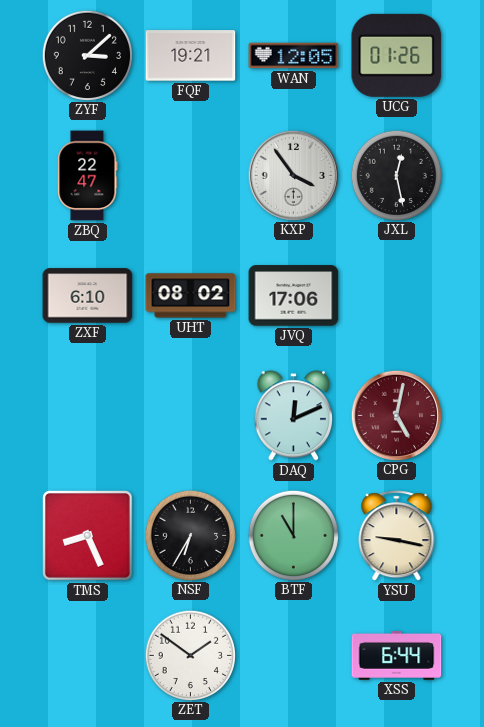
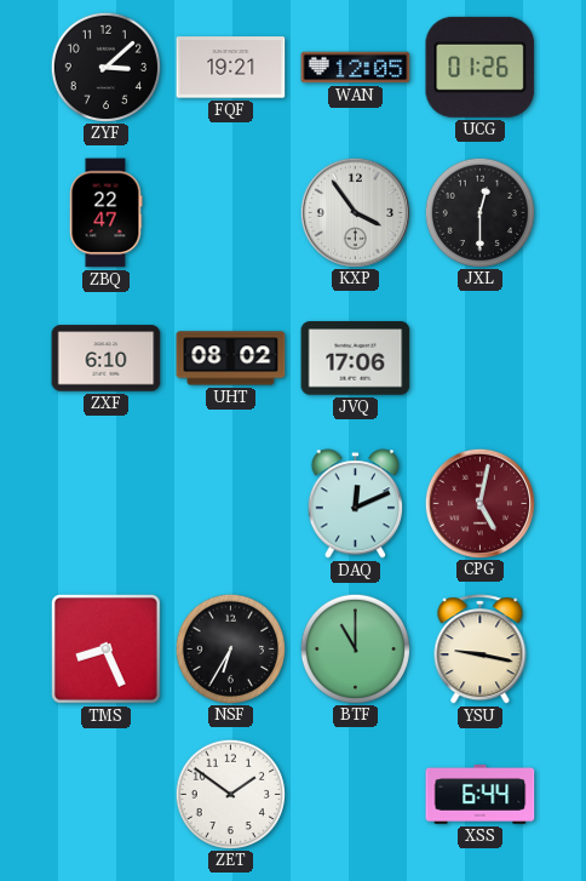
JXL: 12:28 -> 12:30 (479, 212)
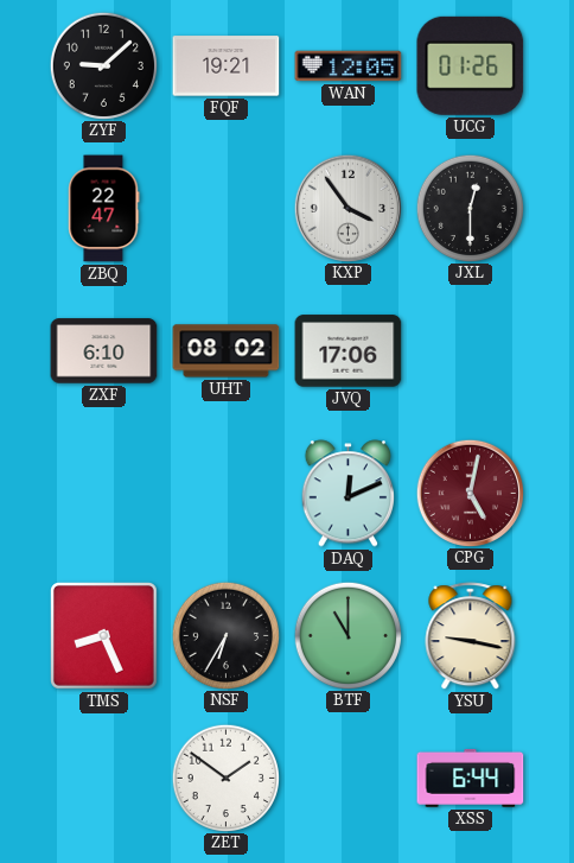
ZYF: 3:08 -> 9:08 (103, 65)
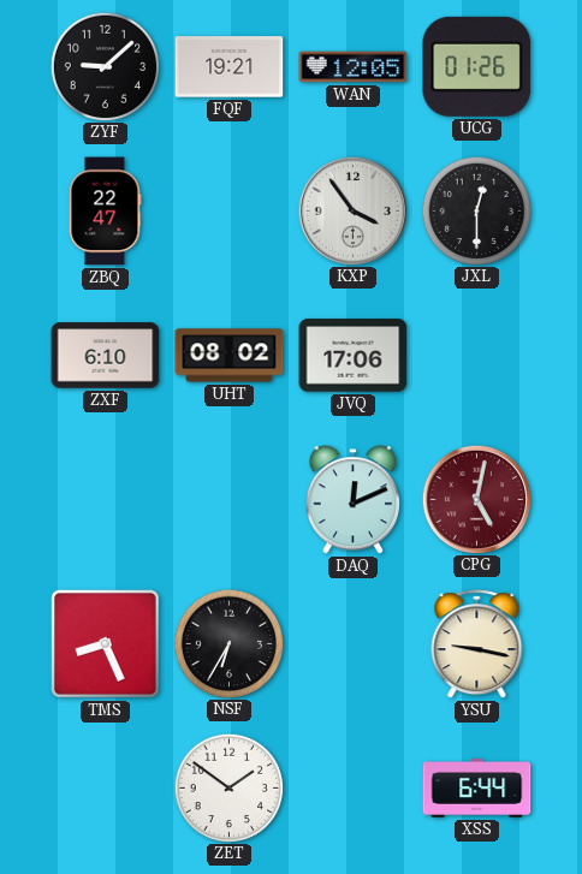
BTF: 11:00 -> none (347, 635)
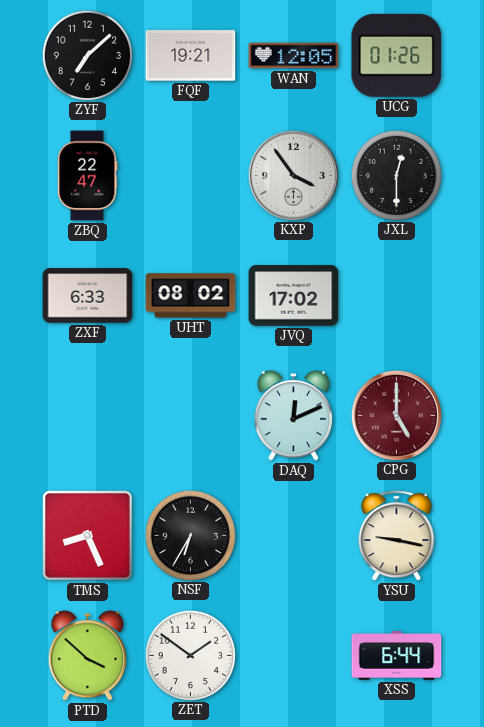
ZYF: 9:08 -> 7:08 (87, 55)
ZXF: 6:10 -> 6:33 (88, 296)
JVQ: 17:06 -> 17:02 (294, 296)
CPG: 5:02 -> 5:00 (396, 415)
PTD: none -> 3:52 (87, 656)
